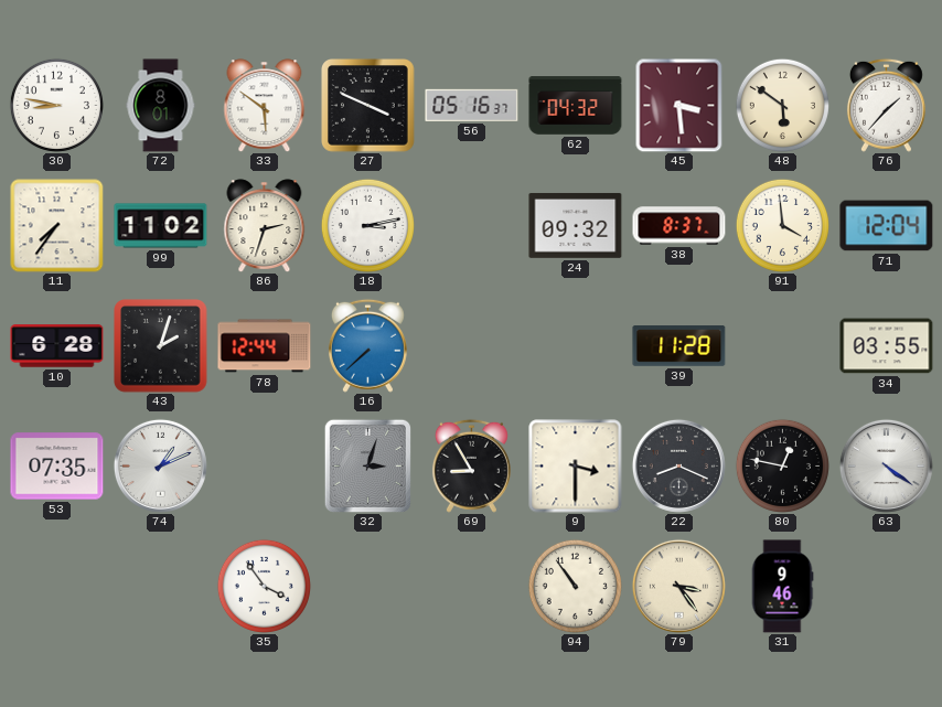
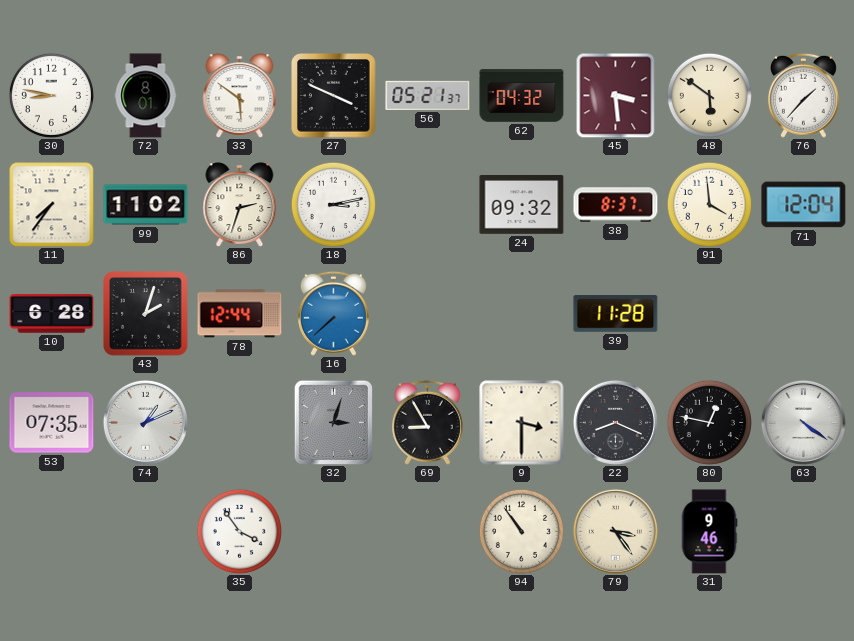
56: 05:16 -> 05:21 (428, 95)
34: 03:55 -> none (887, 346)
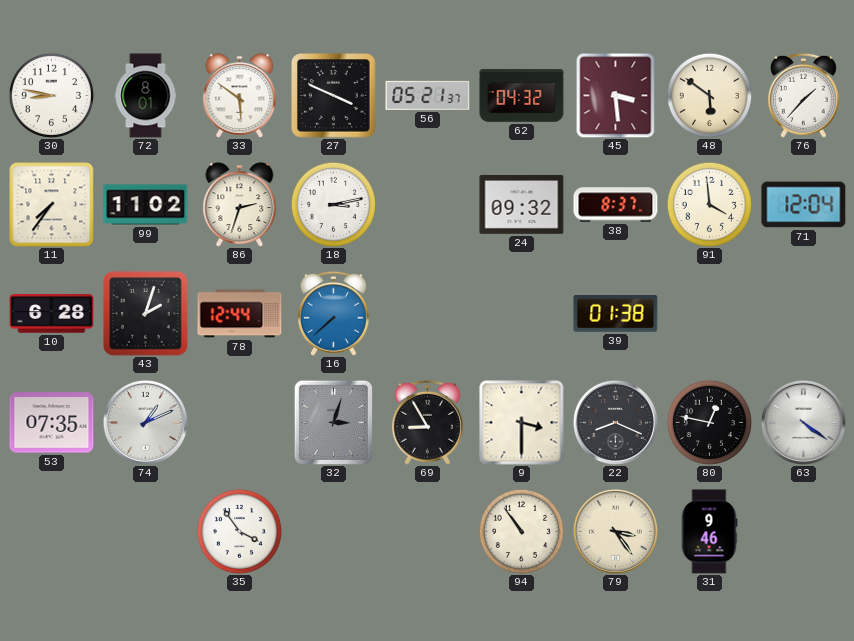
39: 11:28 -> 01:38 (616, 314)
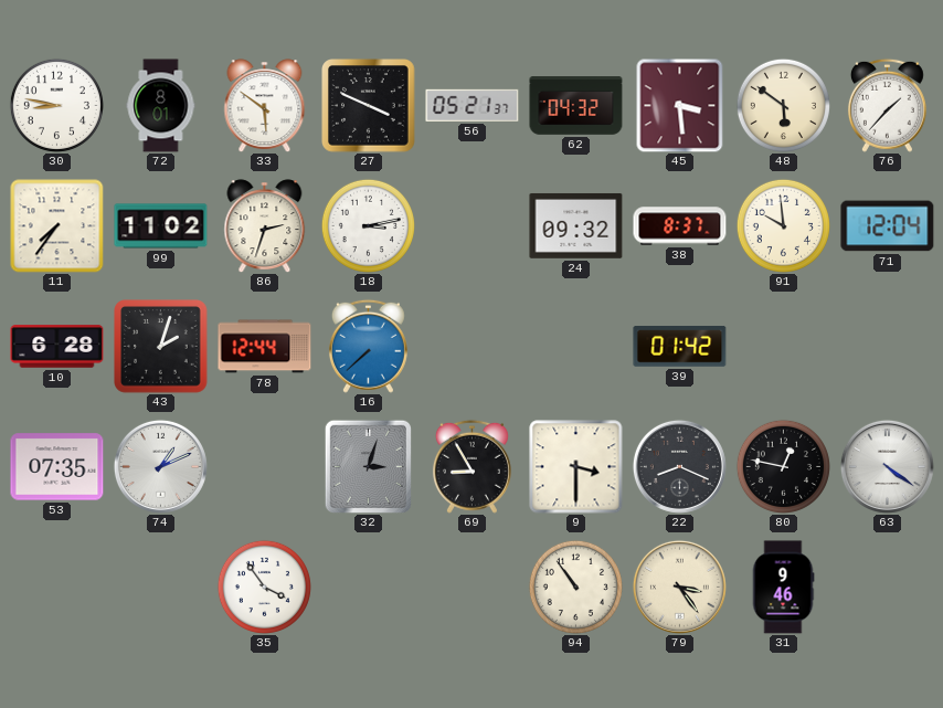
91: 3:59 -> 9:59 (783, 225)
39: 01:38 -> 01:42 (680, 347)
